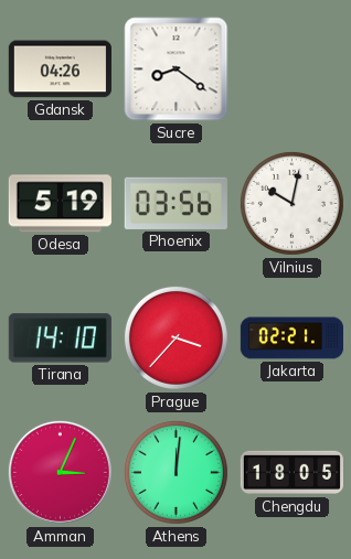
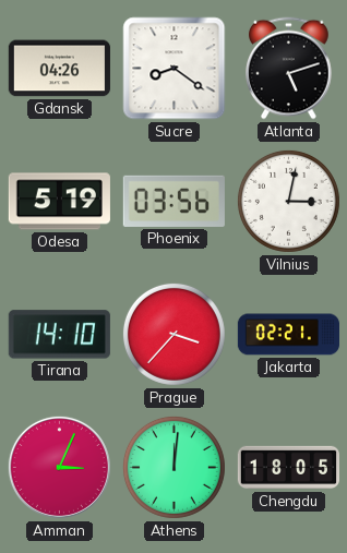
Atlanta: none -> 5:12 (289, 69)
Vilnius: 10:02 -> 3:02 (288, 201)
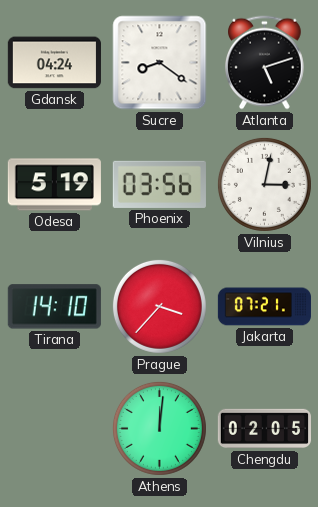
Gdansk: 04:26 -> 04:24 (54, 63)
Jakarta: 02:21 -> 07:21 (264, 307)
Amman: 3:04 -> none (59, 467)
Chengdu: 18:05 -> 02:05 (264, 429)
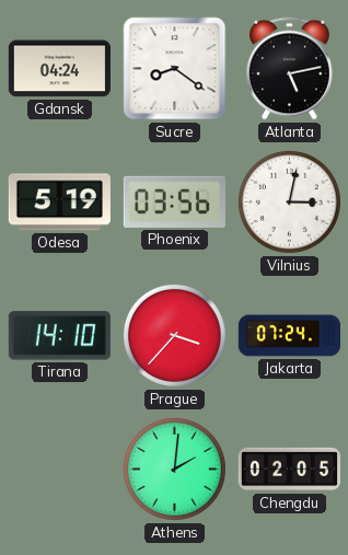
Atlanta: 5:12 -> 5:13 (290, 69)
Jakarta: 07:21 -> 07:24 (289, 336)
Athens: 12:01 -> 2:01 (174, 469)
